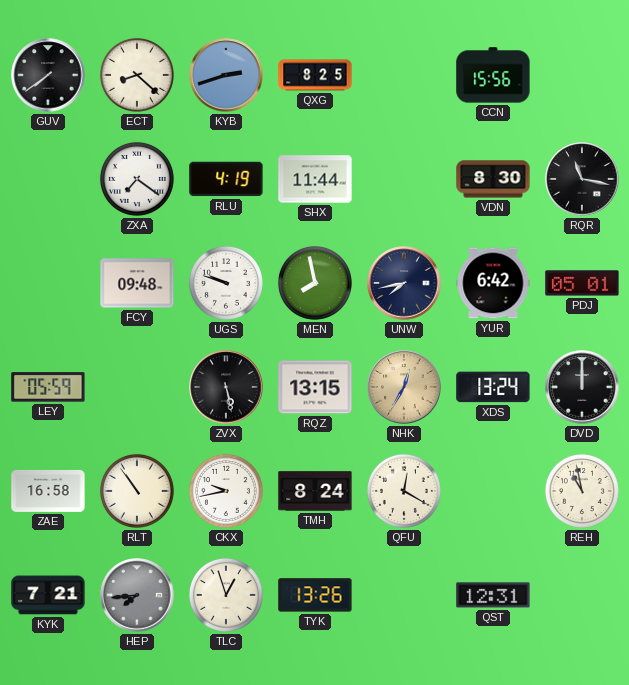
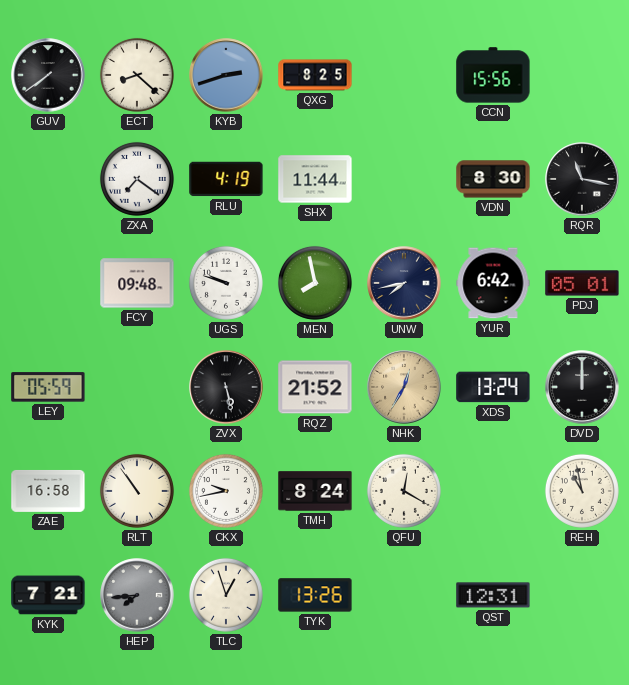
RQZ: 13:15 -> 21:52 (315, 387)
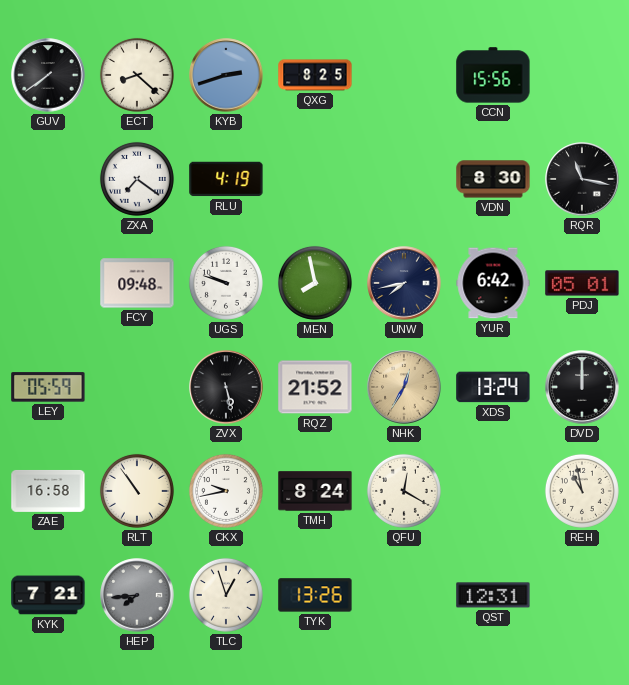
SHX: 11:44 -> none (315, 179)
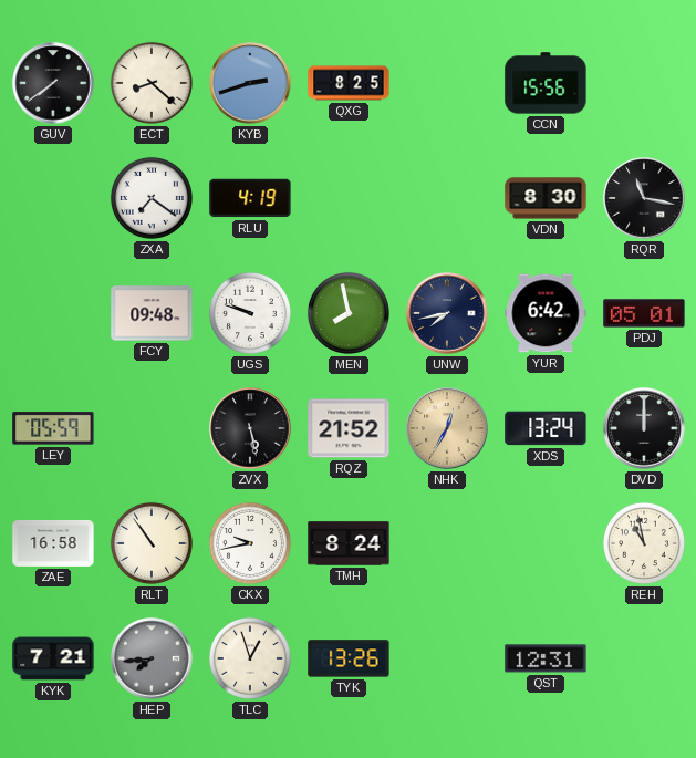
QFU: 12:20 -> none (404, 491)
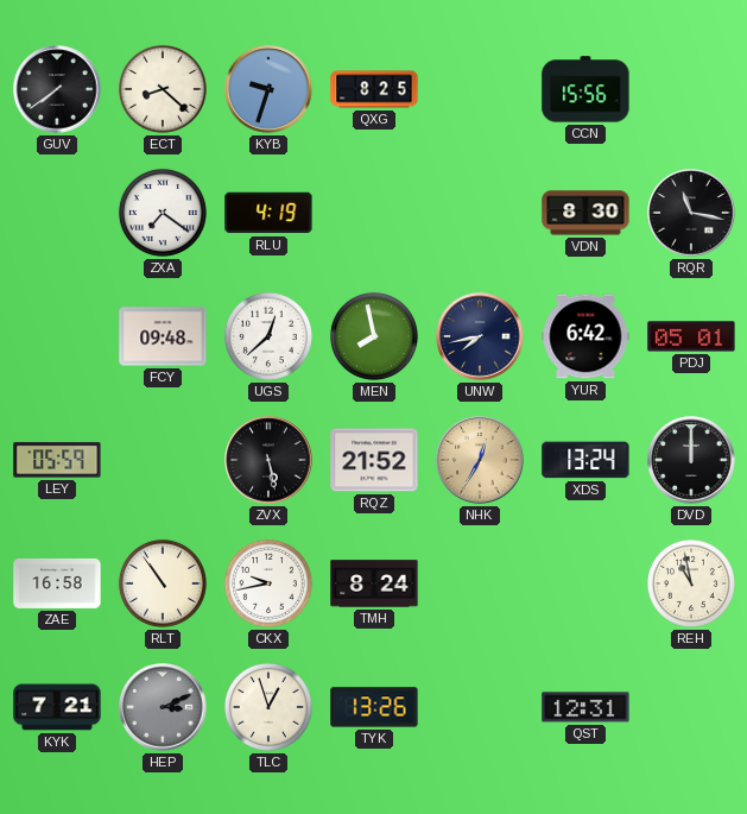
KYB: 2:42 -> 9:33 (268, 89)
UGS: 9:48 -> 12:38 (268, 336)
HEP: 7:44 -> 3:11 (163, 707)
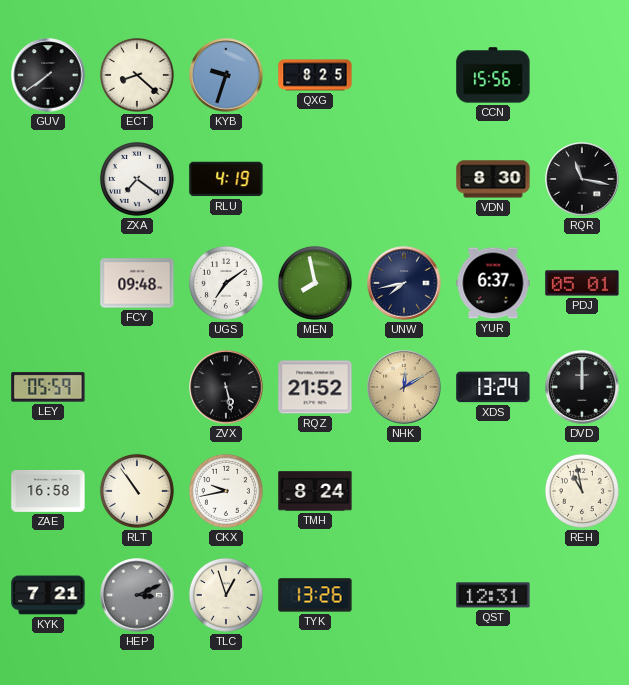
UGS: 12:38 -> 7:09 (226, 283)
YUR: 6:42 -> 6:37 (493, 283)
NHK: 12:35 -> 12:10 (404, 387)
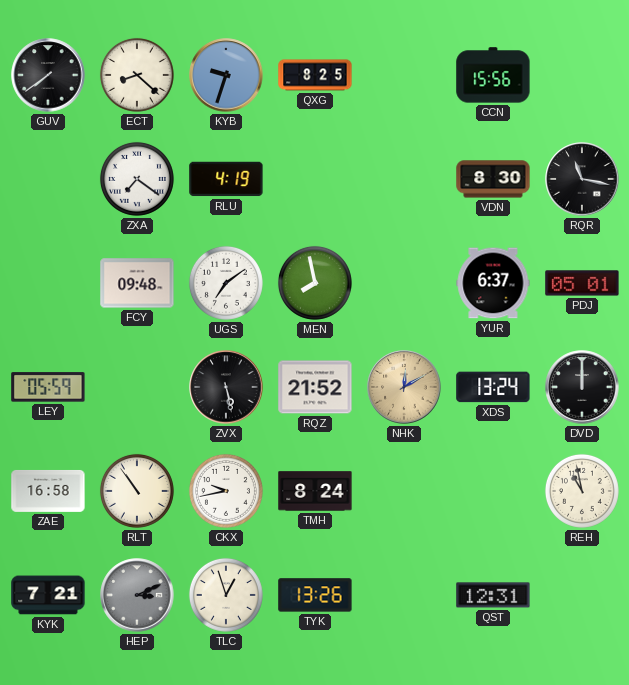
UNW: 7:43 -> none (404, 283)
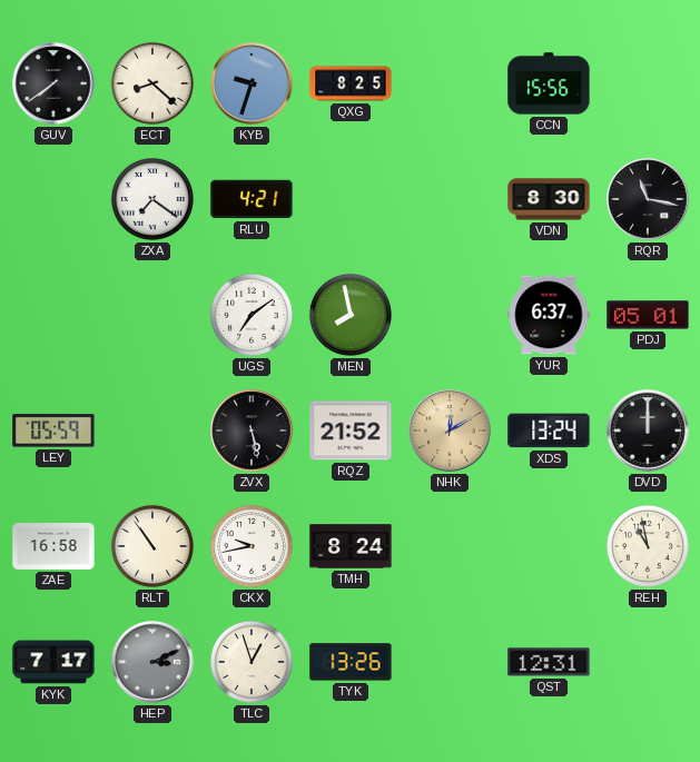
RLU: 4:19 -> 4:21 (252, 199)
FCY: 09:48 -> none (137, 283)
KYK: 7:21 -> 7:17 (53, 662)
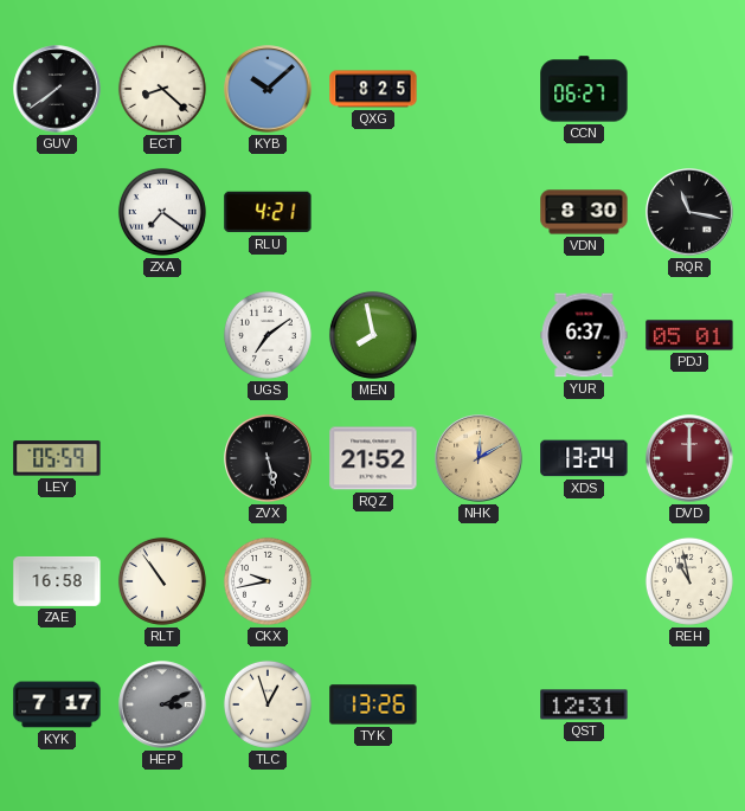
KYB: 9:33 -> 10:08 (268, 89)
CCN: 15:56 -> 06:27 (584, 89)
DVD dial: black -> burgundy (689, 458)
TMH: 8:24 -> none (351, 546)
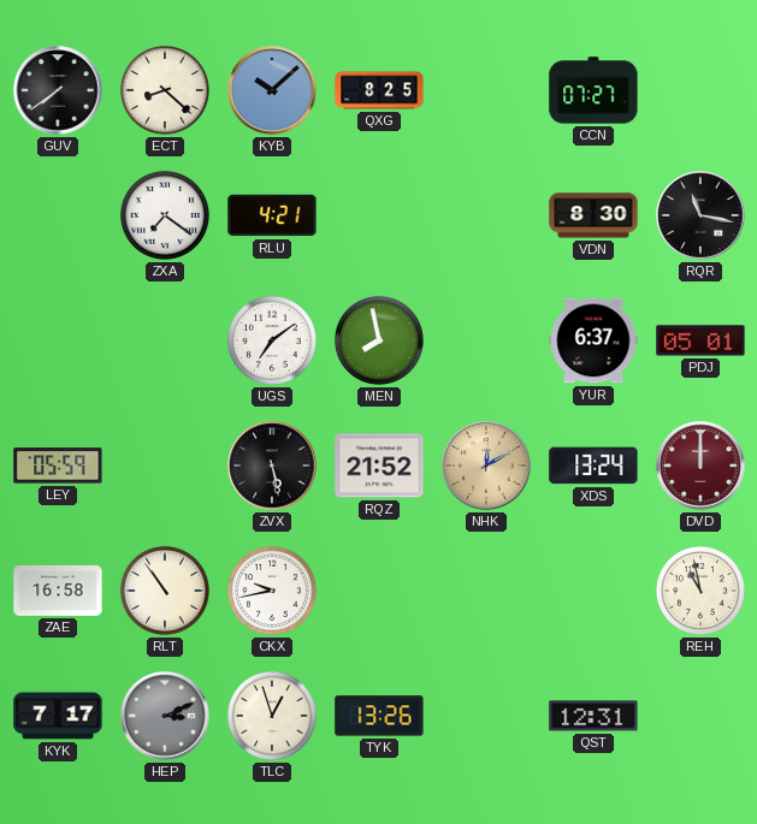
CCN: 06:27 -> 07:27 (593, 90)
